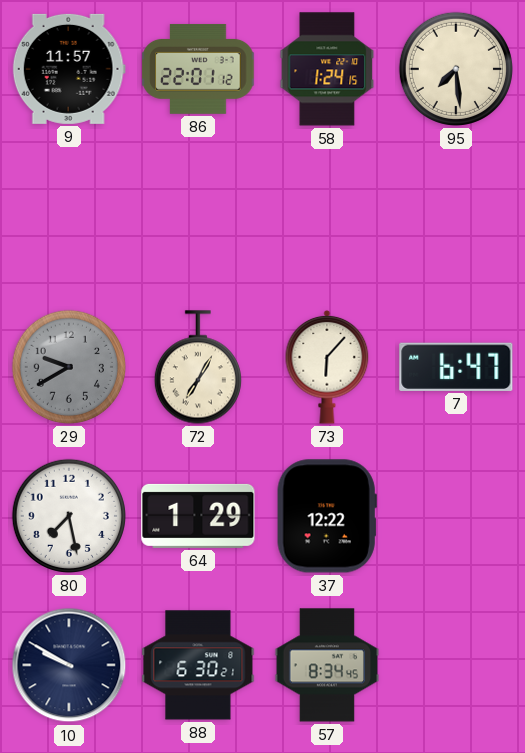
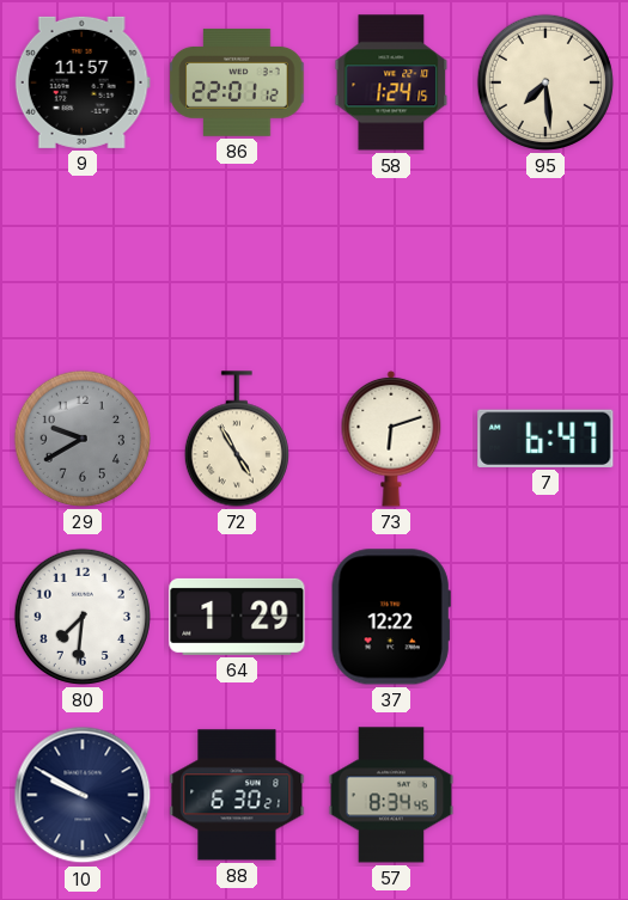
72: 7:05 -> 4:55 (237, 439)
73: 6:07 -> 6:12 (391, 439)
80: 7:28 -> 7:31 (83, 617)
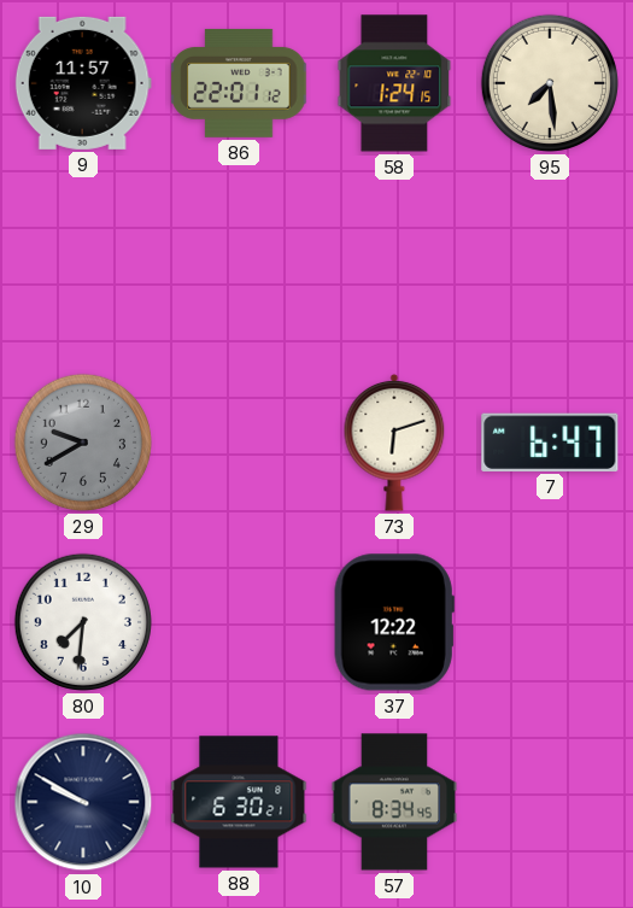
72: 4:55 -> none (237, 439)
64: 1:29 -> none (237, 617)
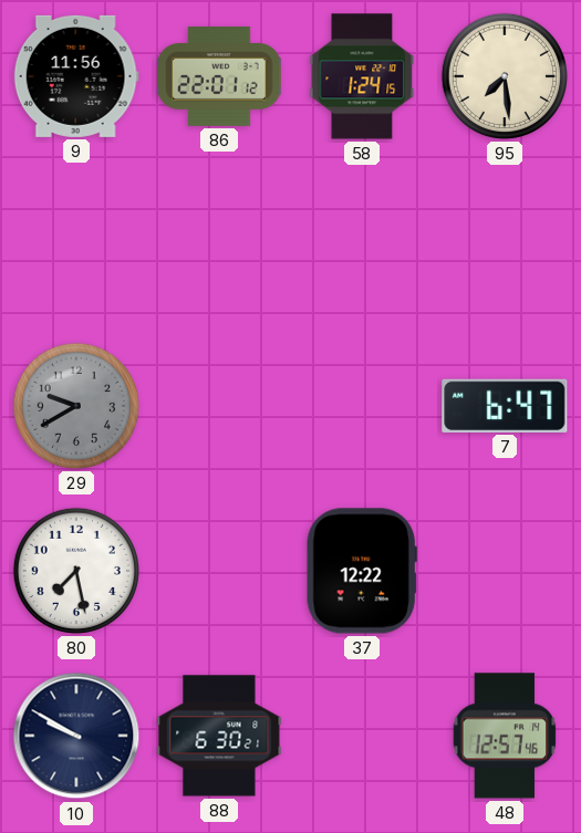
9: 11:57 -> 11:56 (76, 76)
73: 6:12 -> none (394, 443)
80: 7:31 -> 7:28 (76, 571)
57: 8:34 -> none (394, 802)
48: none -> 12:57 (505, 736)
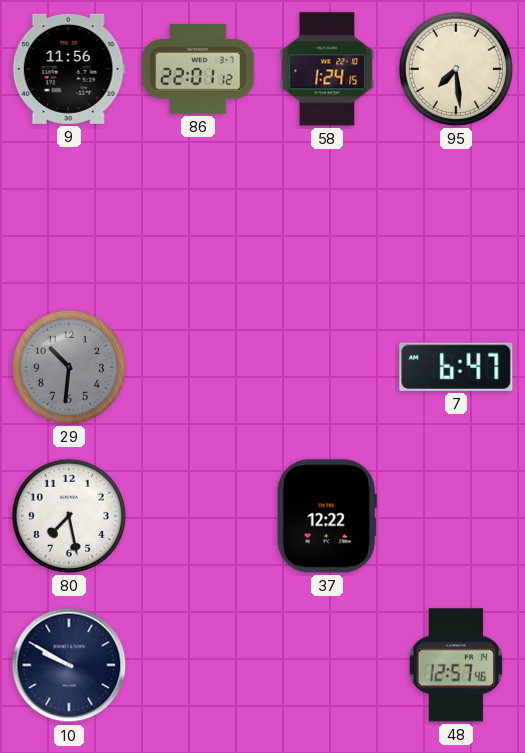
29: 9:40 -> 10:31 (69, 367)
88: 6:30 -> none (219, 736)
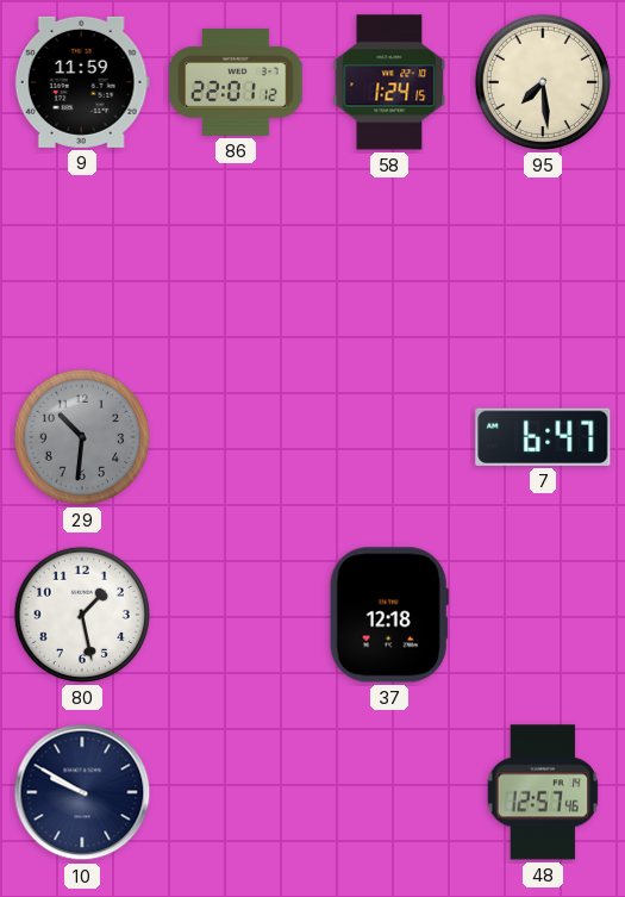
9: 11:56 -> 11:59 (82, 82)
80: 7:28 -> 1:28 (82, 615)
37: 12:22 -> 12:18 (389, 615)
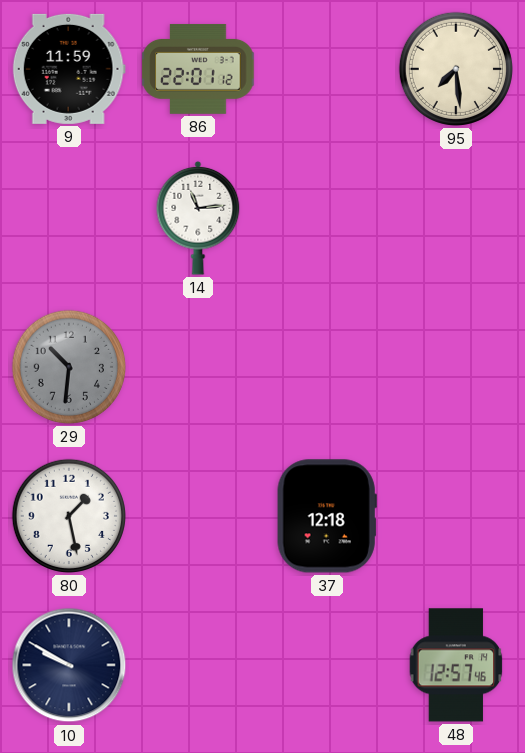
58: 1:24 -> none (389, 82)
14: none -> 11:14 (198, 218)
7: 6:47 -> none (543, 437)
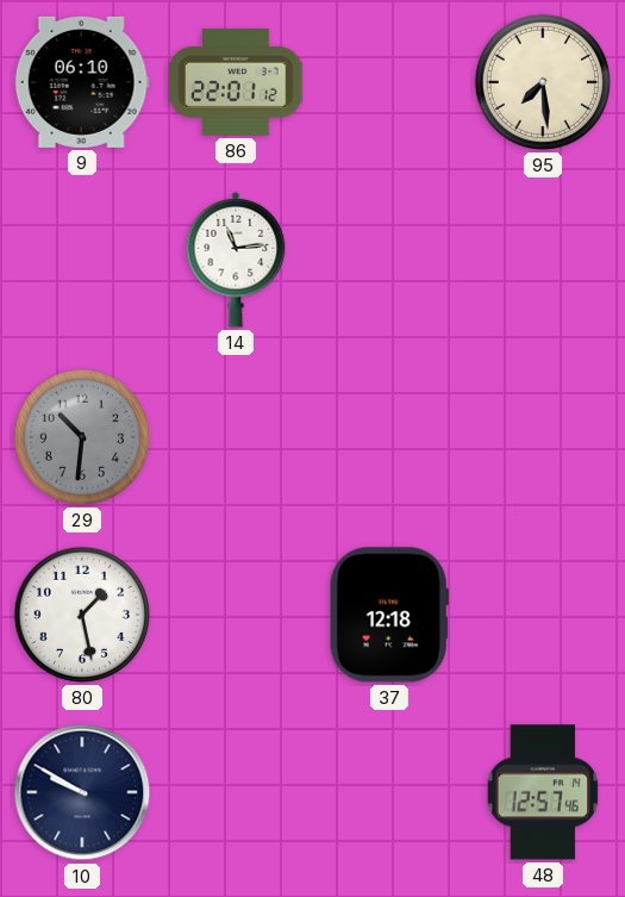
9: 11:59 -> 06:10 (82, 82)
